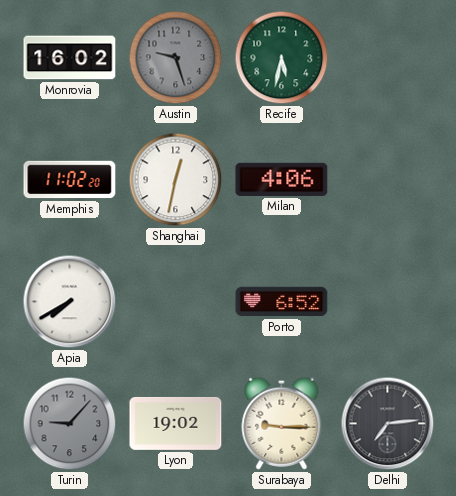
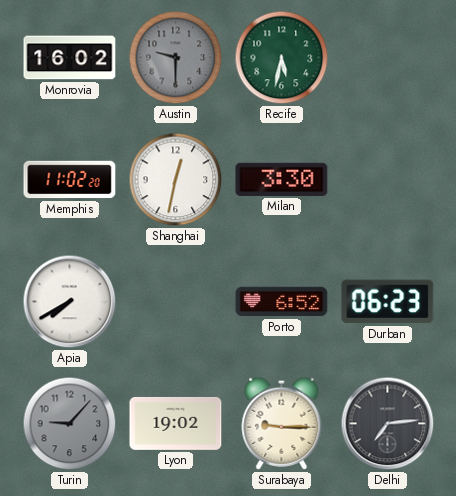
Austin: 9:27 -> 9:30 (176, 58)
Milan: 4:06 -> 3:30 (282, 179)
Durban: none -> 06:23 (388, 302)
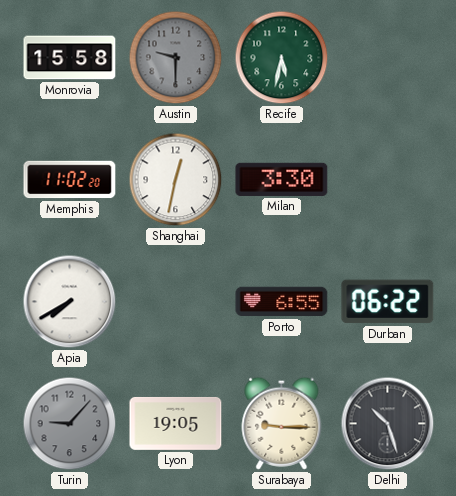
Monrovia: 16:02 -> 15:58 (70, 58)
Porto: 6:52 -> 6:55 (282, 302)
Durban: 06:23 -> 06:22 (388, 302)
Lyon: 19:02 -> 19:05 (176, 423)
Delhi: 7:14 -> 10:27 (388, 424)
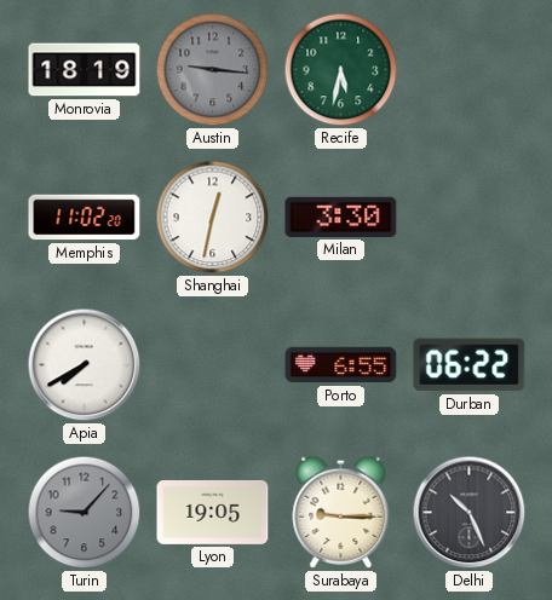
Monrovia: 15:58 -> 18:19 (85, 70)
Austin: 9:30 -> 9:16 (213, 70)
Delhi: 10:27 -> 10:26 (470, 513)
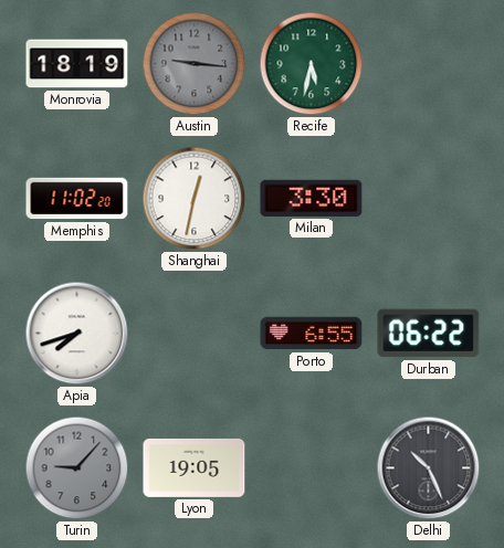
Apia: 7:40 -> 7:42 (77, 334)
Surabaya: 9:15 -> none (341, 512)
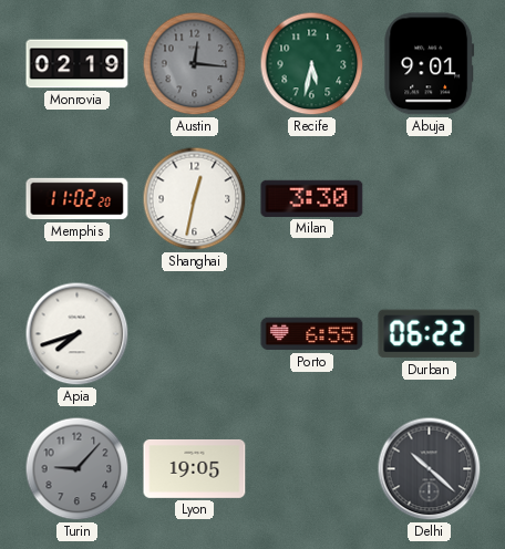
Monrovia: 18:19 -> 02:19 (78, 64)
Austin: 9:16 -> 12:16 (195, 64)
Abuja: none -> 9:01 (430, 64)
Delhi: 10:26 -> 10:22 (430, 469)
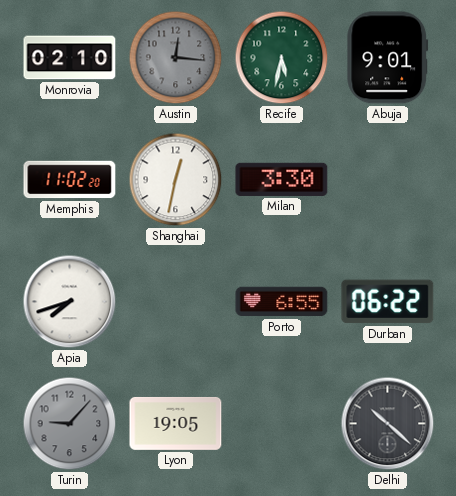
Monrovia: 02:19 -> 02:10 (70, 58)
